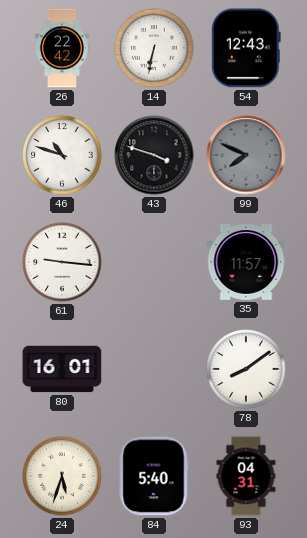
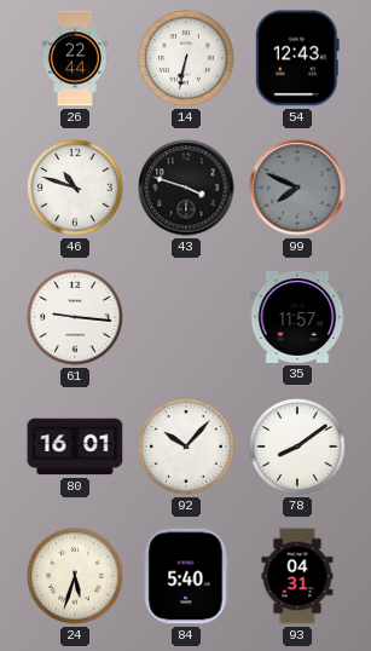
26: 22:42 -> 22:44 (75, 58)
92: none -> 10:07 (186, 447)
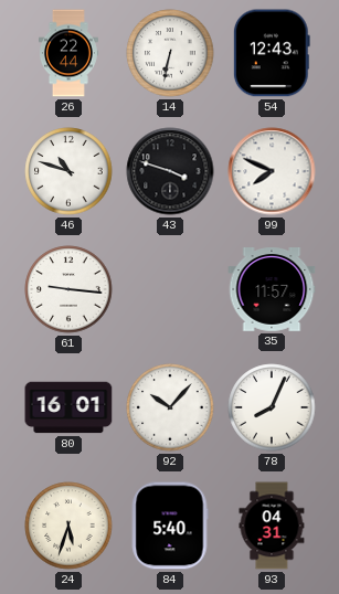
99 dial: grey -> white (272, 171)
78: 8:09 -> 8:04 (272, 407)
